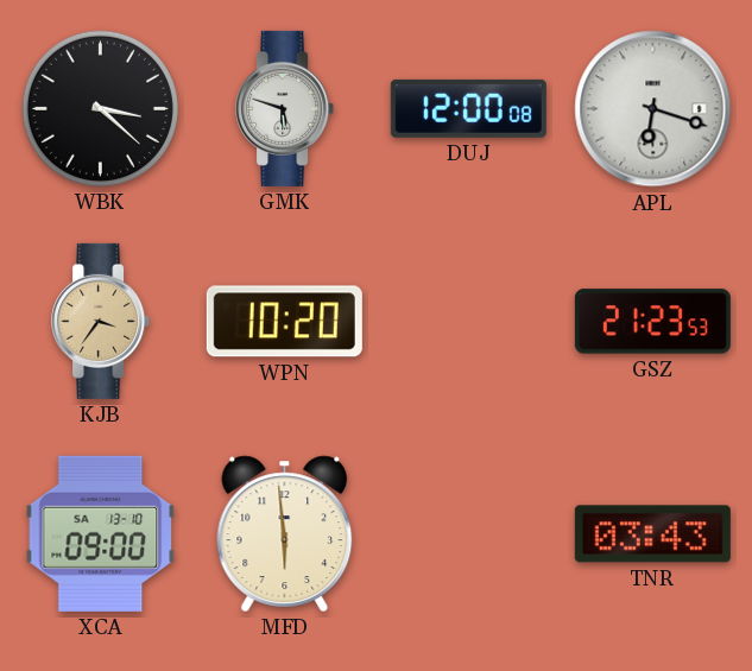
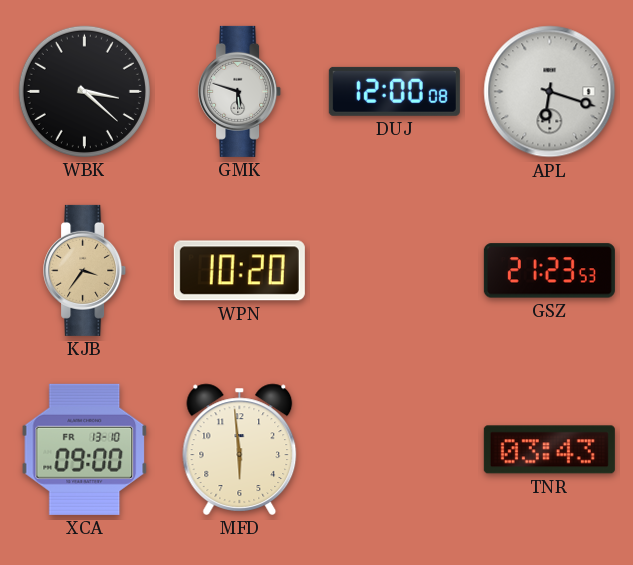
XCA date: SA 13-10 -> FR 13-10 (85, 449)
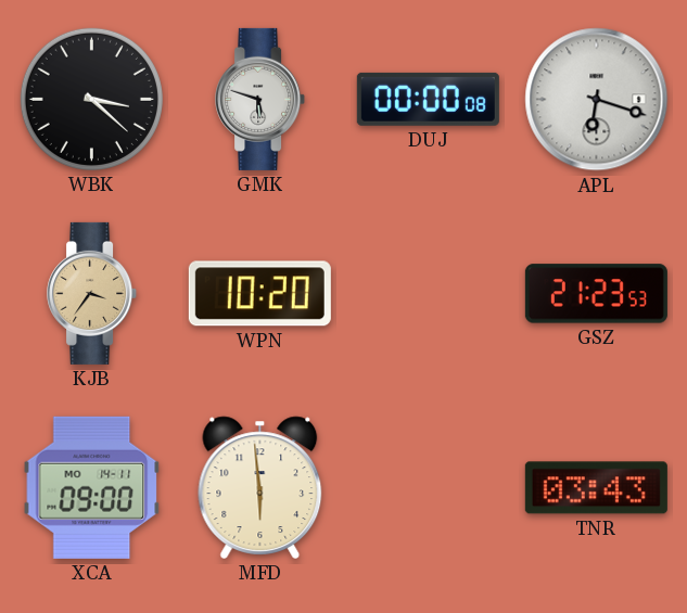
DUJ: 12:00 -> 00:00 (428, 99)
XCA date: FR 13-10 -> MO 14-11 (92, 487)
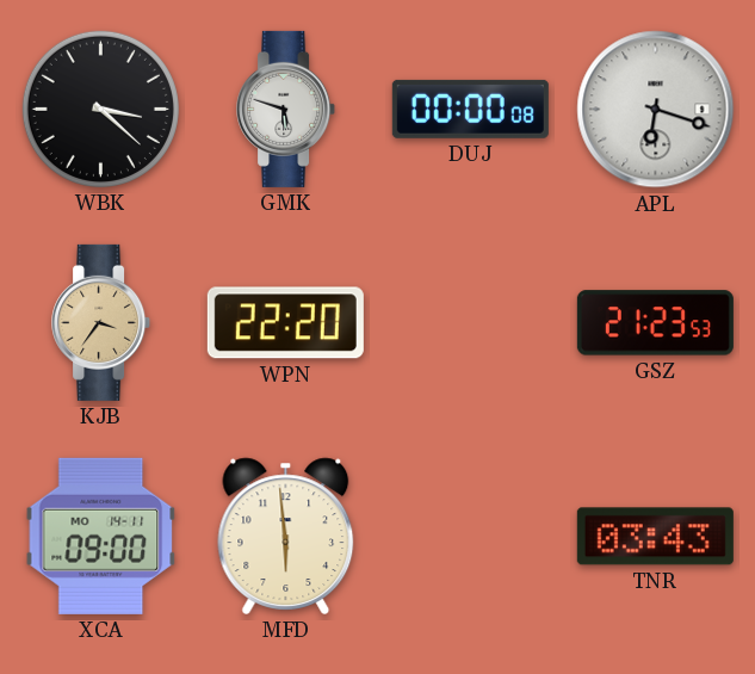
WPN: 10:20 -> 22:20 (285, 323)
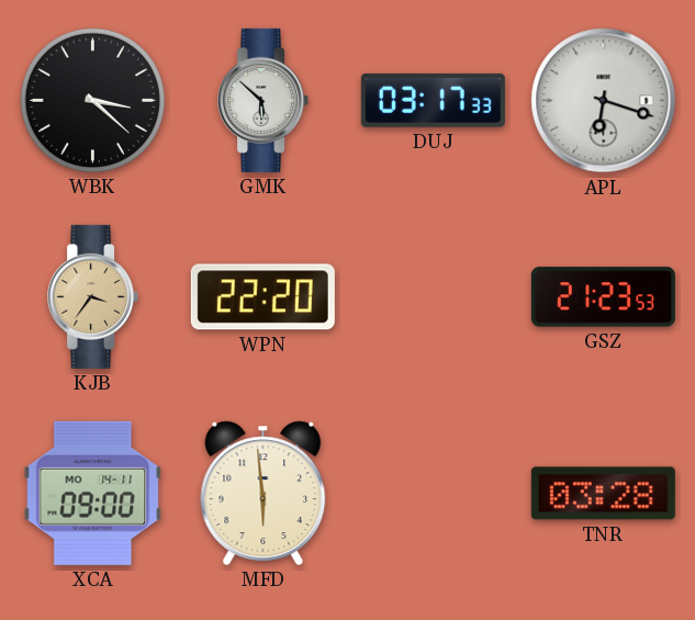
GMK: 5:48 -> 5:52 (264, 100)
DUJ: 00:00 -> 03:17 (433, 100)
TNR: 03:43 -> 03:28 (603, 494)
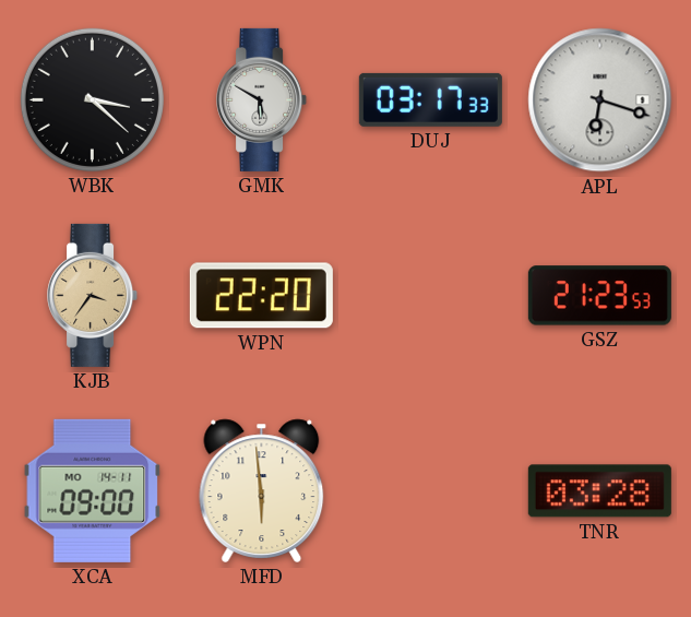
GMK: 5:52 -> 5:50 (262, 99)
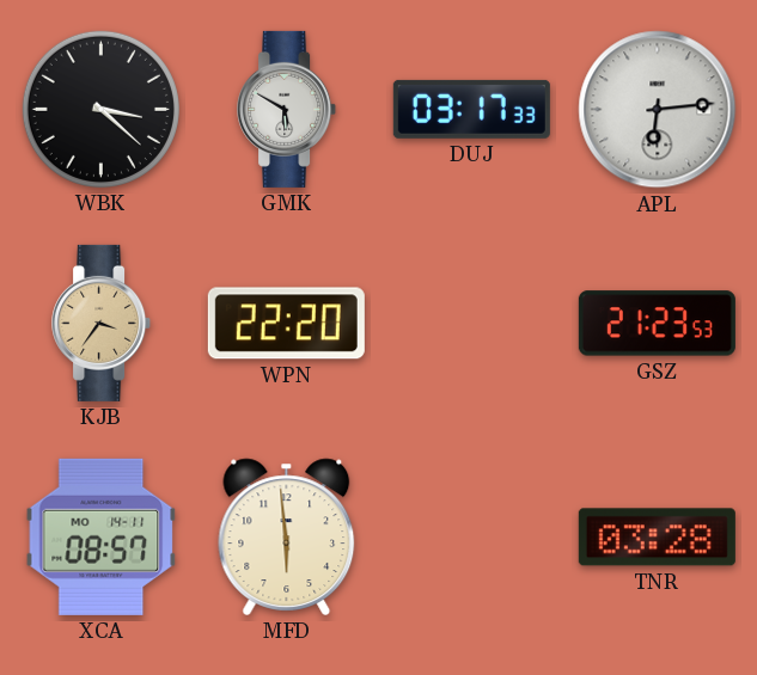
APL: 6:18 -> 6:14 (658, 110)
XCA: 09:00 -> 08:57 (102, 536)
